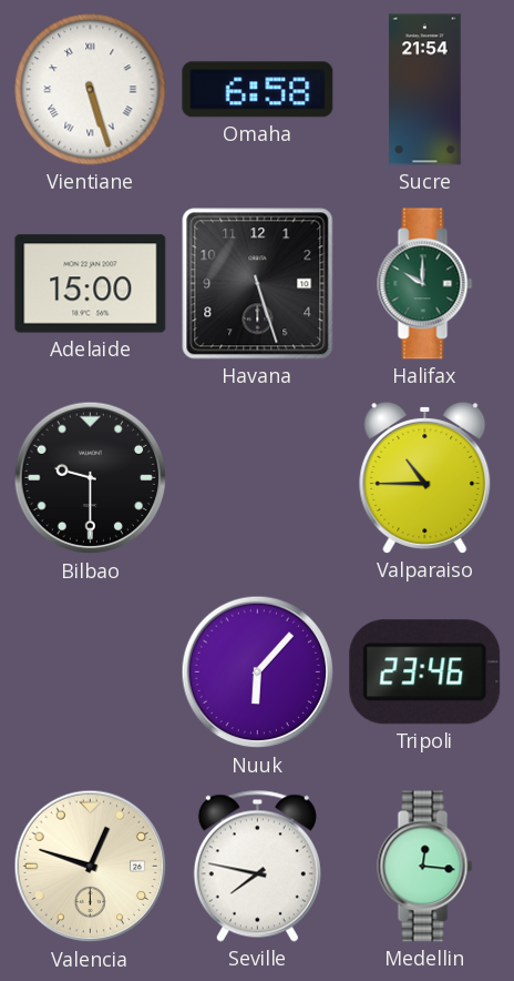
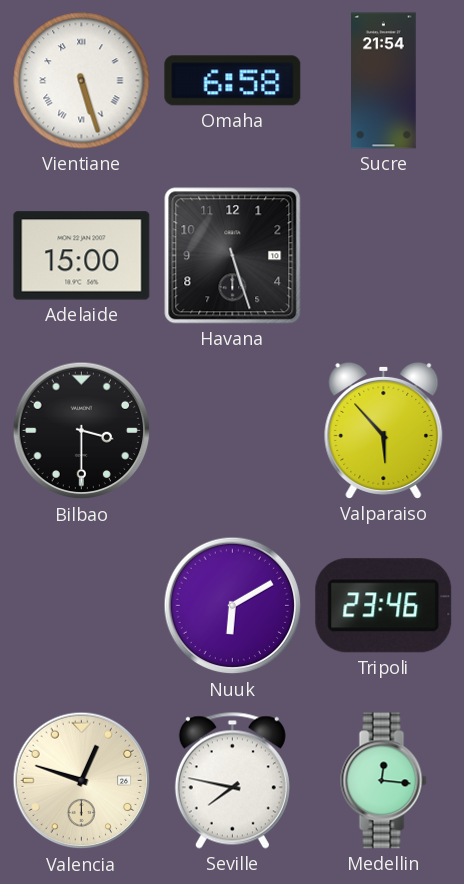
Halifax: 10:00 -> none (425, 284)
Bilbao: 9:30 -> 3:30 (82, 431)
Valparaiso: 10:45 -> 5:53 (384, 430)
Nuuk: 6:07 -> 6:10 (233, 606)
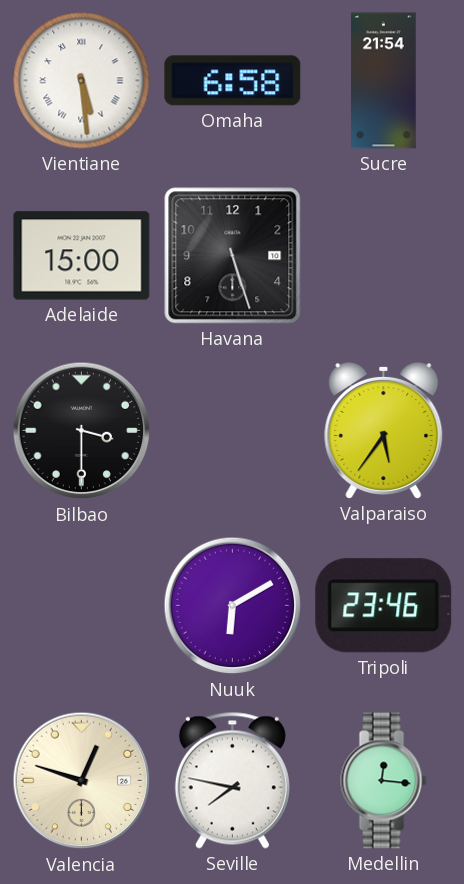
Vientiane: 5:27 -> 5:29 (82, 81)
Valparaiso: 5:53 -> 5:36 (384, 430)
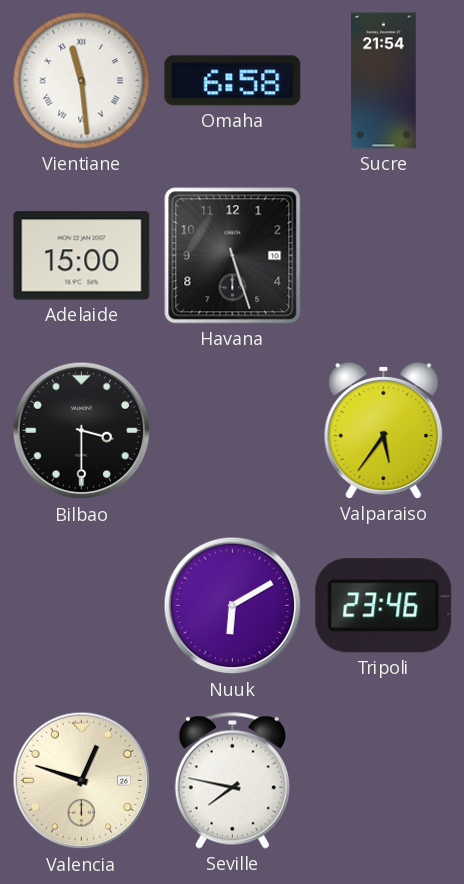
Vientiane: 5:29 -> 11:29 (82, 81)
Medellin: 12:16 -> none (384, 781)
